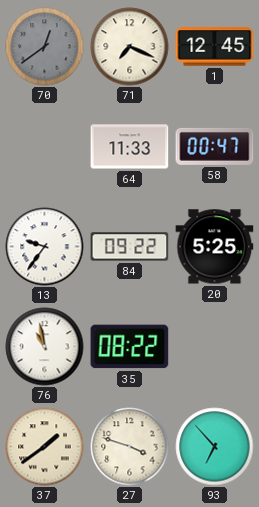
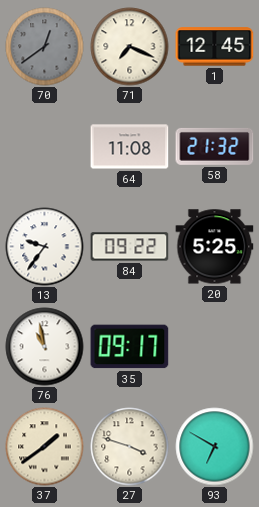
64: 11:33 -> 11:08 (130, 147)
58: 00:47 -> 21:32 (215, 146)
35: 08:22 -> 09:17 (130, 347)
93: 6:53 -> 6:50 (215, 447)
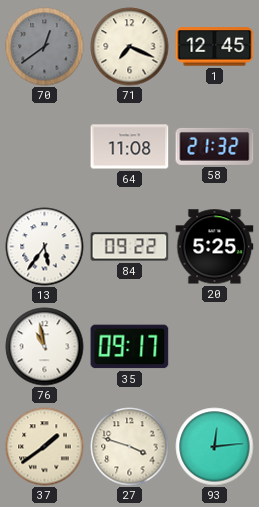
13: 9:36 -> 5:36 (45, 247)
93: 6:50 -> 12:14 (215, 447)
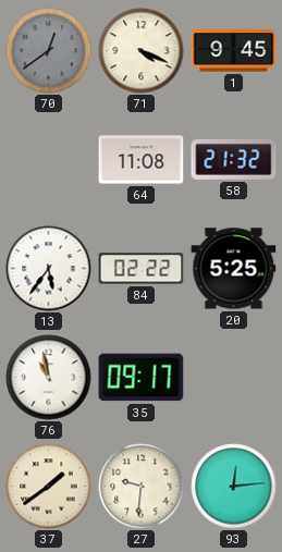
71: 7:19 -> 4:19 (142, 51)
1: 12:45 -> 9:45 (234, 51)
84: 09:22 -> 02:22 (142, 269)
27: 3:48 -> 9:31 (142, 487)
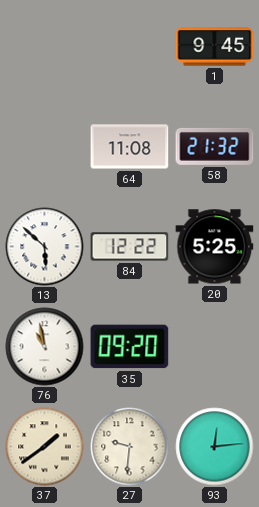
70: 12:39 -> none (49, 51)
71: 4:19 -> none (142, 51)
13: 5:36 -> 5:52 (45, 247)
84: 02:22 -> 12:22 (130, 247)
35: 09:17 -> 09:20 (130, 347)
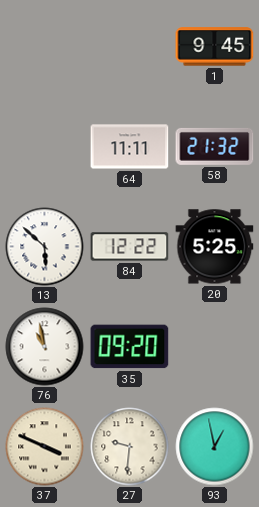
64: 11:08 -> 11:11 (130, 147)
37: 1:39 -> 3:49 (45, 447)
93: 12:14 -> 12:58 (215, 447)
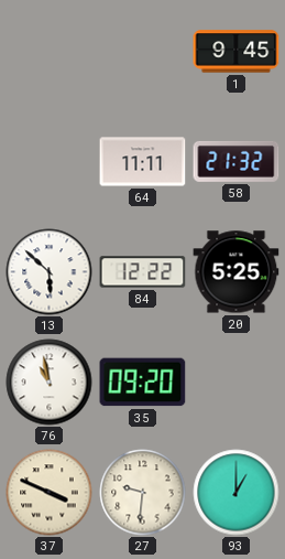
93: 12:58 -> 1:00 (237, 493)
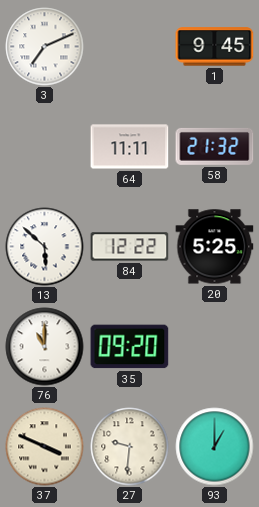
3: none -> 7:11 (45, 47)
76: 10:58 -> 11:00 (45, 347)
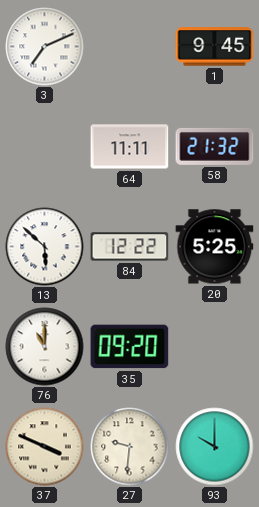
93: 1:00 -> 10:00 (215, 447)
